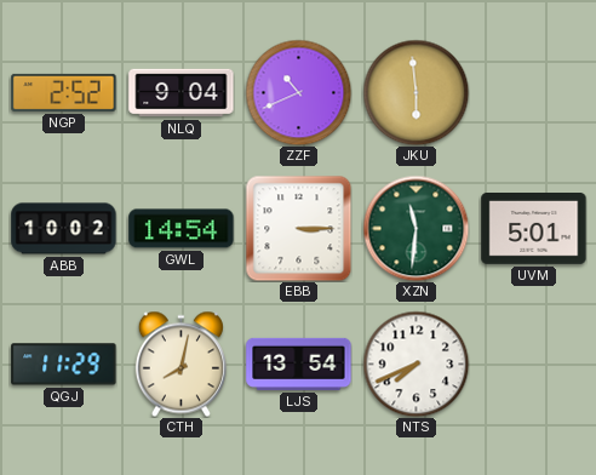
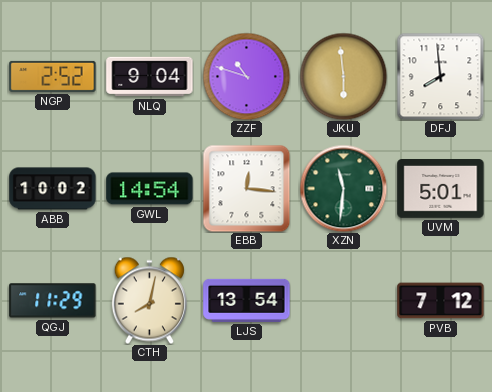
ZZF: 10:41 -> 10:48 (246, 76)
DFJ: none -> 7:59 (440, 76)
EBB: 3:15 -> 12:16 (246, 188)
NTS: 7:41 -> none (416, 364)
PVB: none -> 7:12 (441, 301)
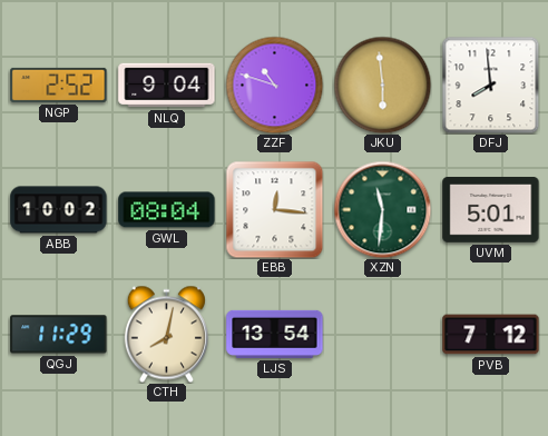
GWL: 14:54 -> 08:04 (167, 210)
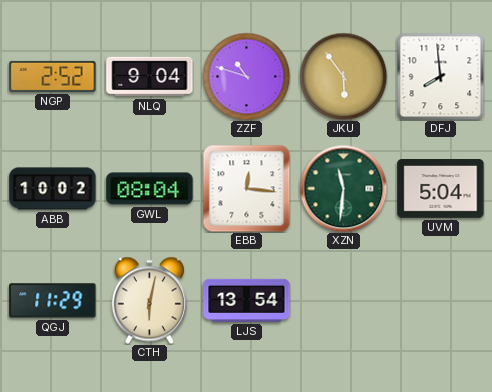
JKU: 5:59 -> 5:54 (343, 76)
UVM: 5:01 -> 5:04 (441, 189)
CTH: 8:02 -> 6:02 (149, 300)
PVB: 7:12 -> none (491, 335)
